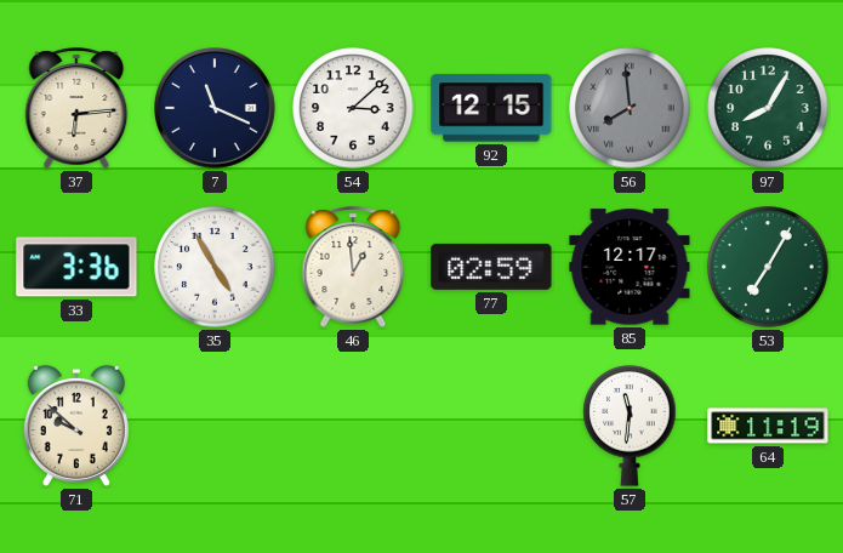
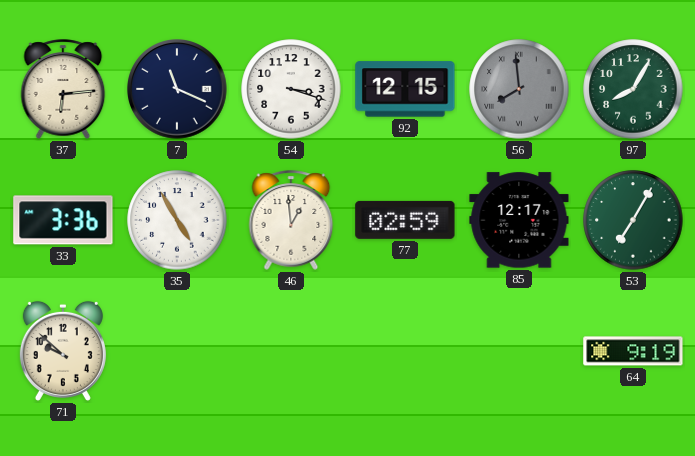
54: 3:08 -> 3:18 (291, 89)
57: 11:31 -> none (630, 426)
64: 11:19 -> 9:19 (633, 351)
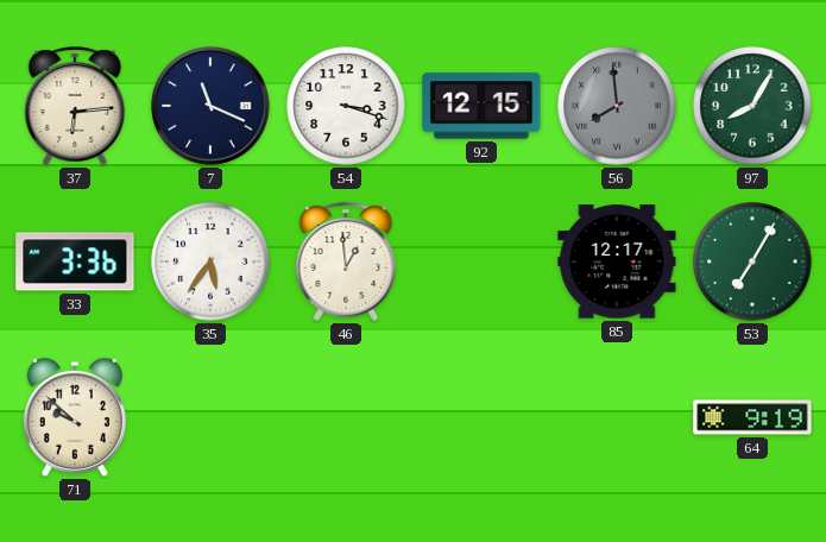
35: 4:55 -> 5:36 (210, 261)
77: 02:59 -> none (405, 220)
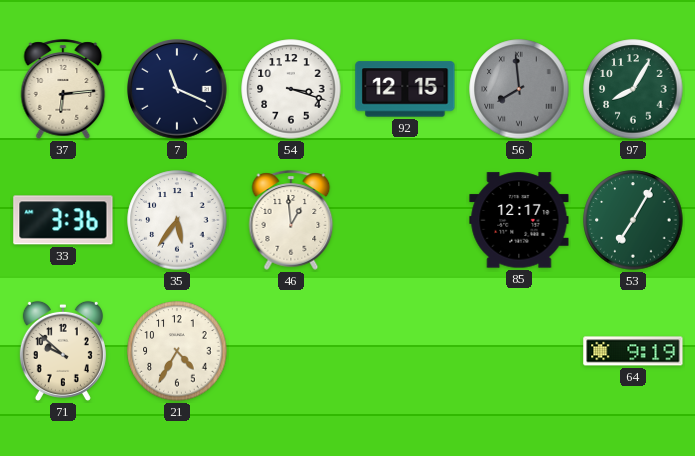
21: none -> 4:35 (177, 351)
